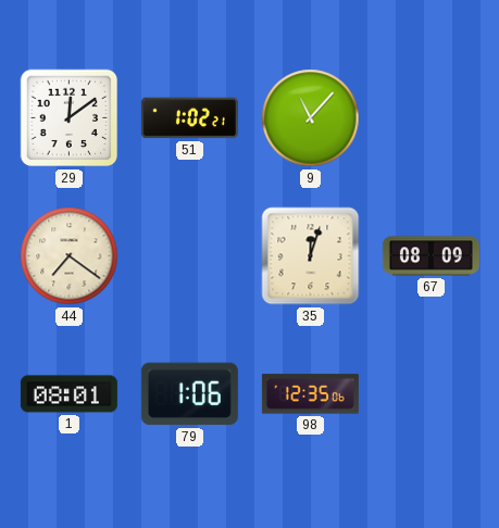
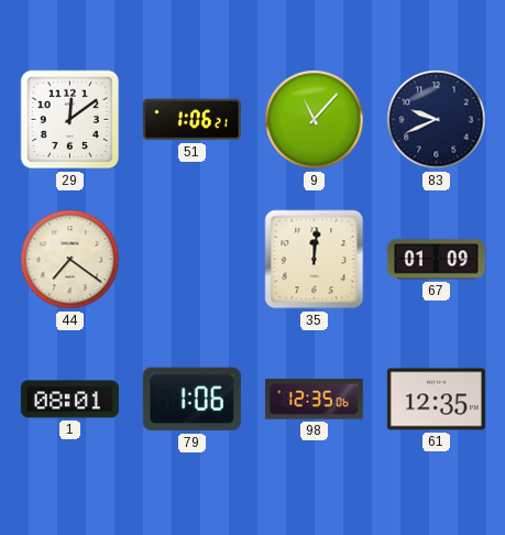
51: 1:02 -> 1:06 (191, 120)
83: none -> 9:41 (437, 120)
35: 12:03 -> 12:01 (315, 260)
67: 08:09 -> 01:09 (436, 260)
61: none -> 12:35 (436, 400)
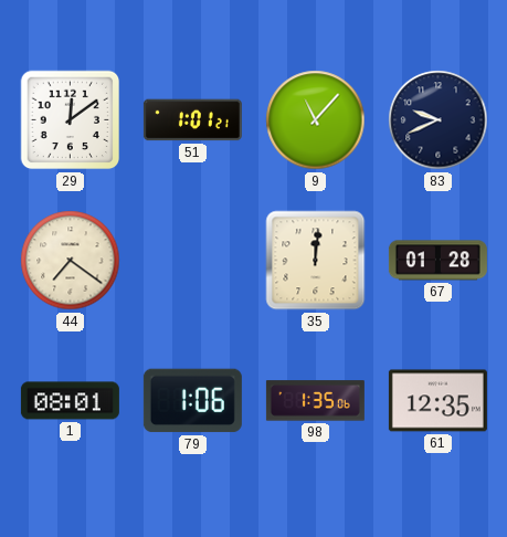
51: 1:06 -> 1:01 (192, 120)
67: 01:09 -> 01:28 (437, 261)
98: 12:35 -> 1:35 (315, 401)
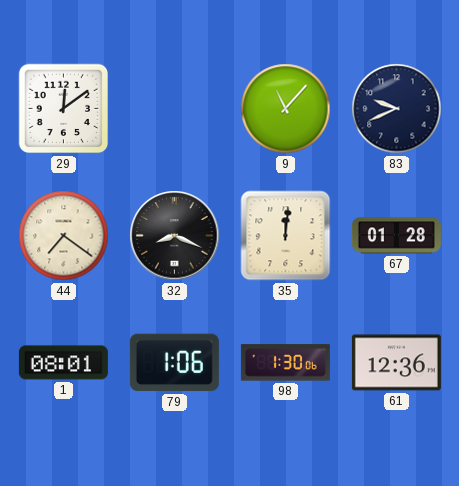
51: 1:01 -> none (192, 120)
32: none -> 8:19 (175, 236)
98: 1:35 -> 1:30 (285, 363)
61: 12:35 -> 12:36 (396, 363)
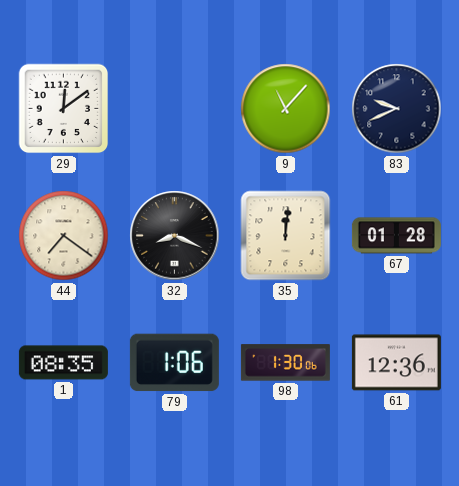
1: 08:01 -> 08:35 (63, 363)
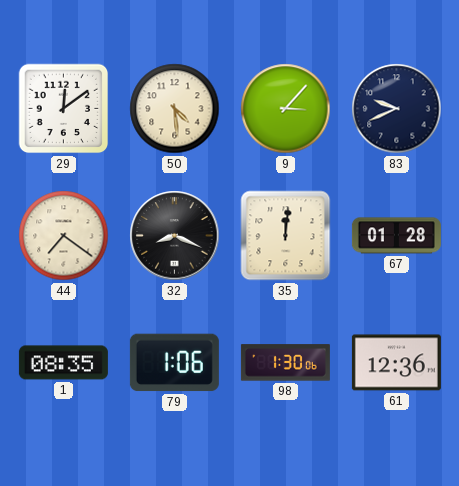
50: none -> 4:29 (175, 109)
9: 11:07 -> 3:07 (286, 109)
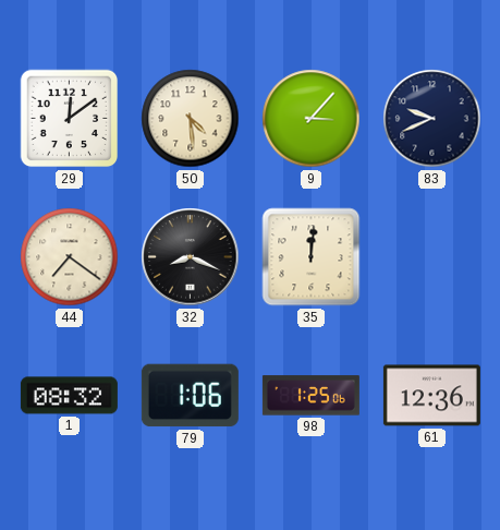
67: 01:28 -> none (396, 236)
1: 08:35 -> 08:32 (69, 396)
98: 1:30 -> 1:25 (310, 396)
